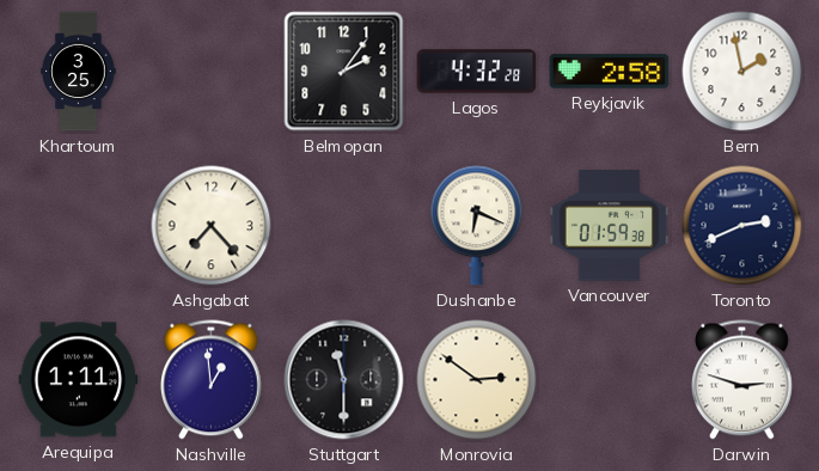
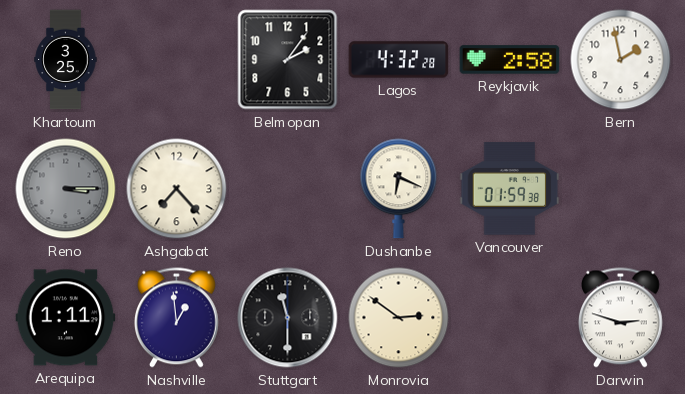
Reno: none -> 3:15 (66, 189)
Toronto: 2:41 -> none (742, 226)
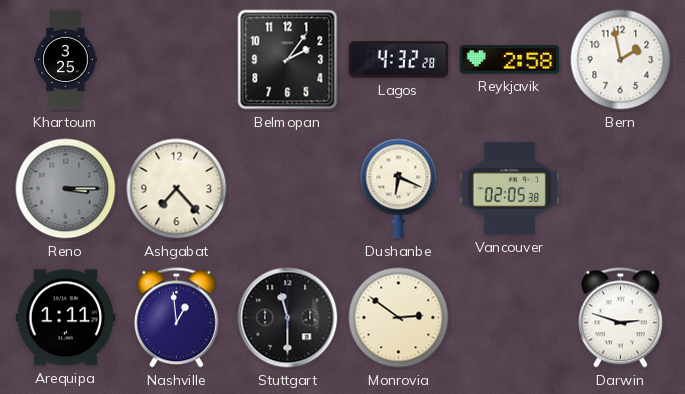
Vancouver: 01:59 -> 02:05 (510, 189)
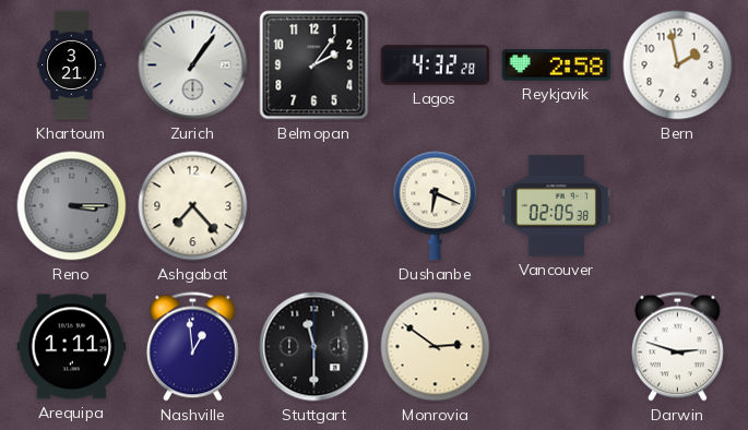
Khartoum: 3:25 -> 3:21 (72, 65)
Zurich: none -> 1:06 (193, 65)
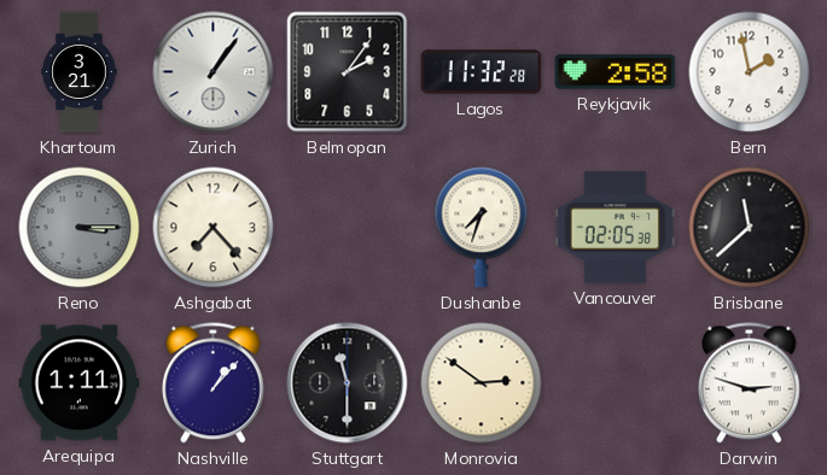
Lagos: 4:32 -> 11:32 (482, 72)
Dushanbe: 6:19 -> 7:33 (482, 228)
Brisbane: none -> 11:38 (750, 228)
Nashville: 12:59 -> 1:07 (212, 383)
